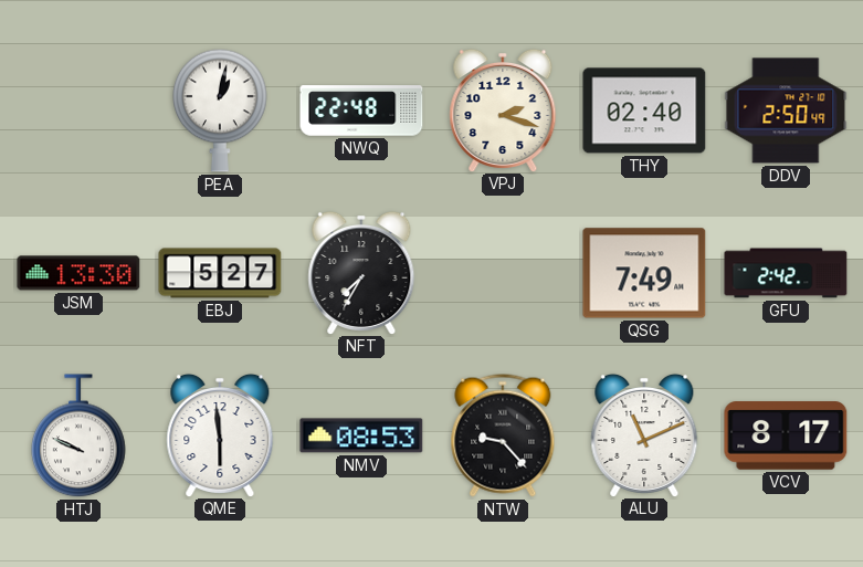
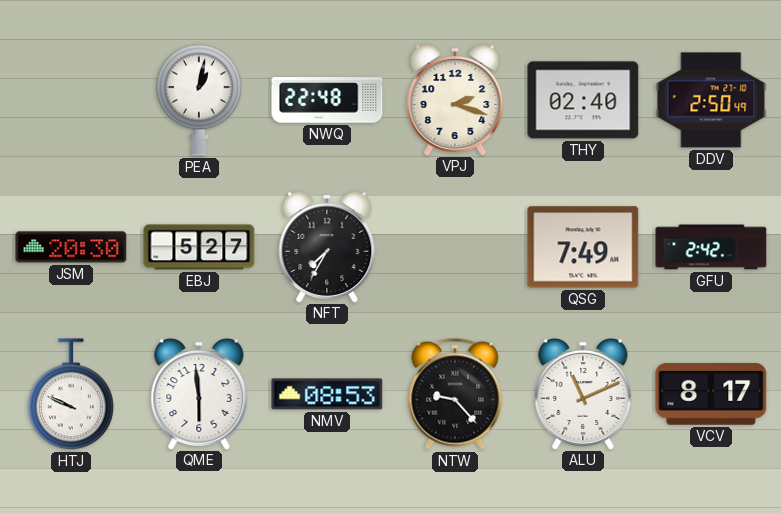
JSM: 13:30 -> 20:30 (71, 247)
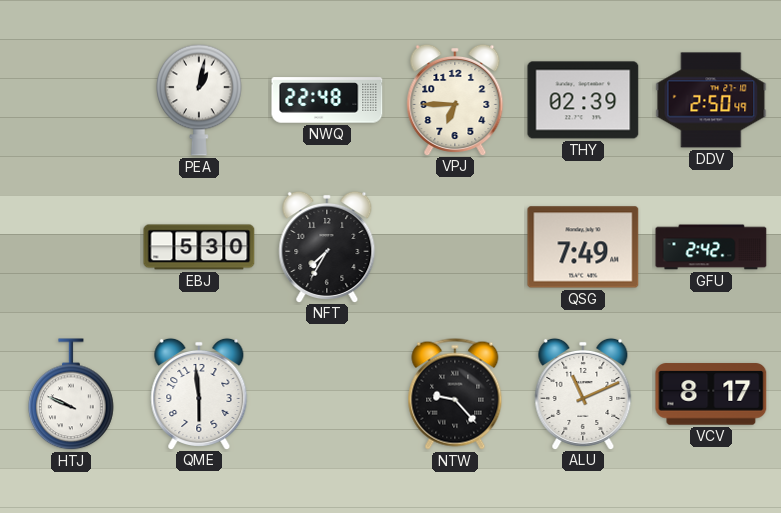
VPJ: 2:18 -> 6:45 (455, 99)
THY: 02:40 -> 02:39 (583, 100)
JSM: 20:30 -> none (71, 247)
EBJ: 5:27 -> 5:30 (199, 247)
NMV: 08:53 -> none (327, 394)
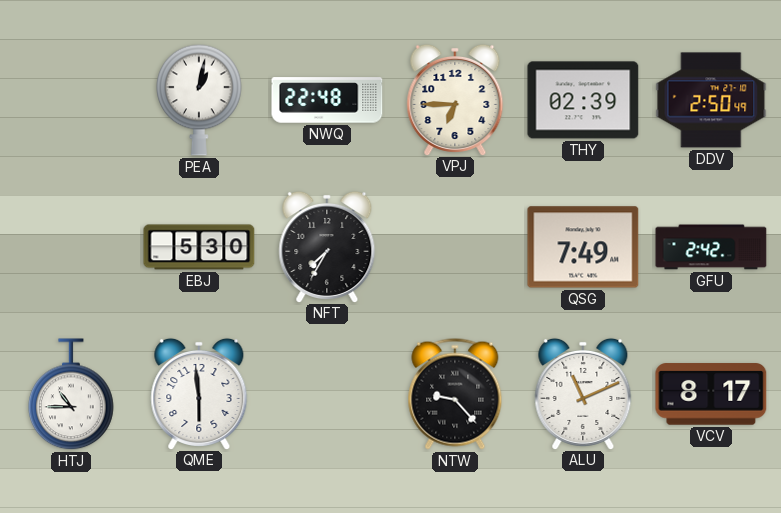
HTJ: 9:49 -> 10:45 (72, 395)
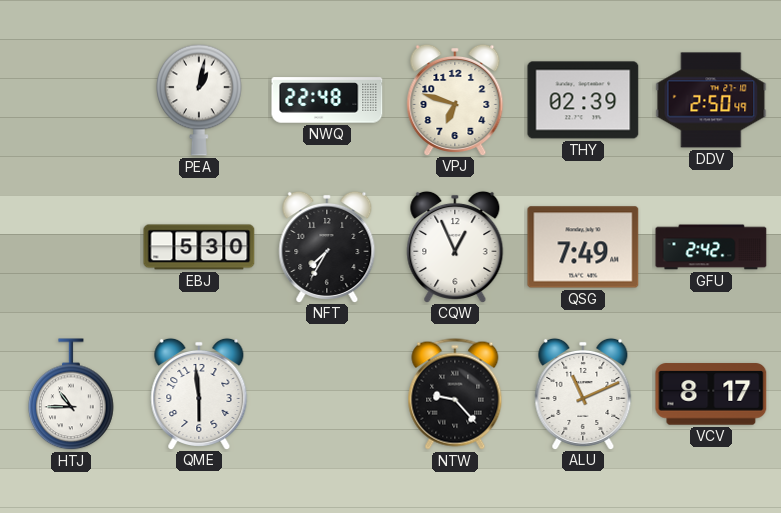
VPJ: 6:45 -> 6:48 (455, 99)
CQW: none -> 12:56 (455, 246)
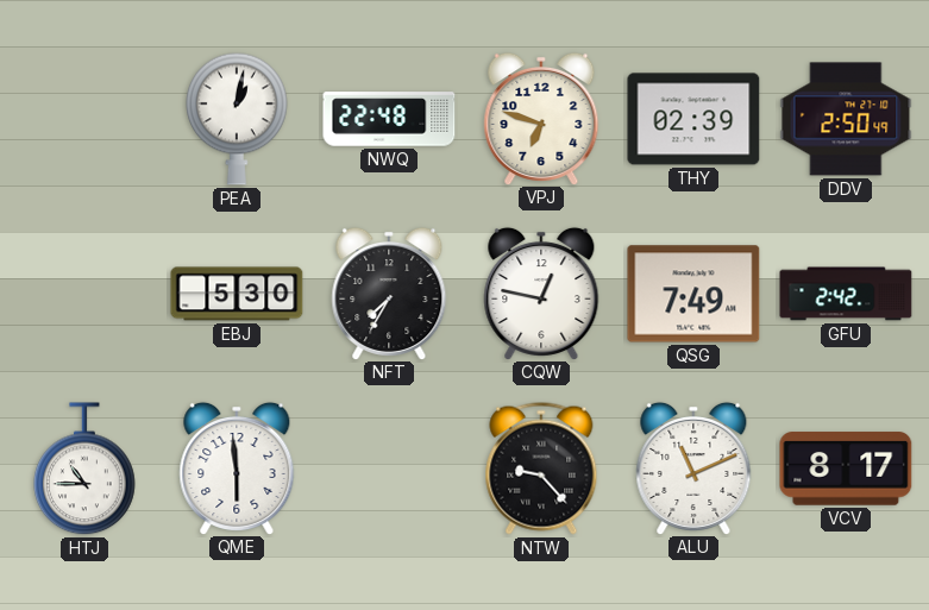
CQW: 12:56 -> 12:47 (541, 293)
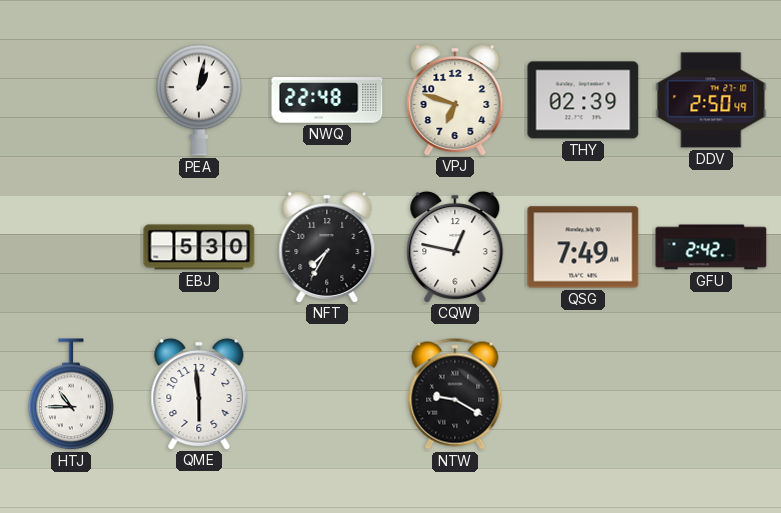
NTW: 9:23 -> 9:20 (455, 394)
ALU: 11:11 -> none (693, 467)
VCV: 8:17 -> none (846, 468)
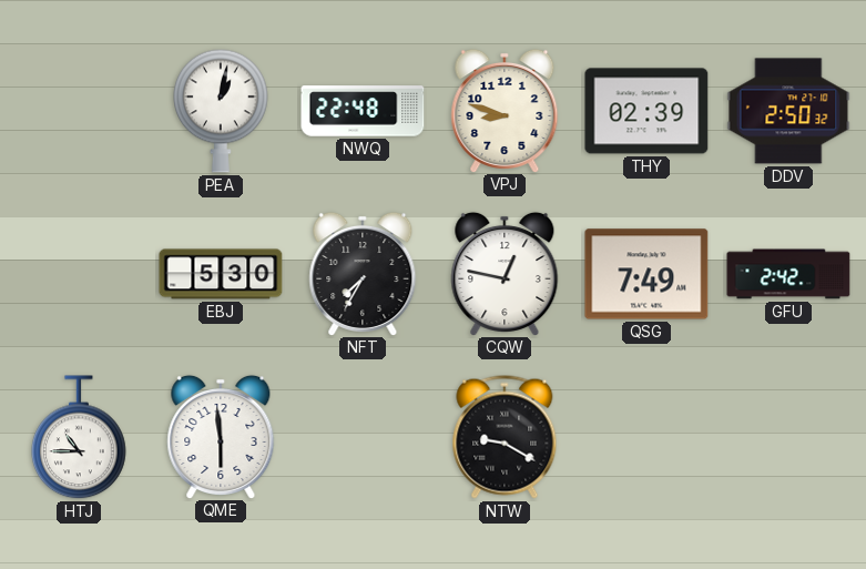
VPJ: 6:48 -> 8:48 (505, 110)
DDV: 2:50:49 -> 2:50:32 (788, 111)
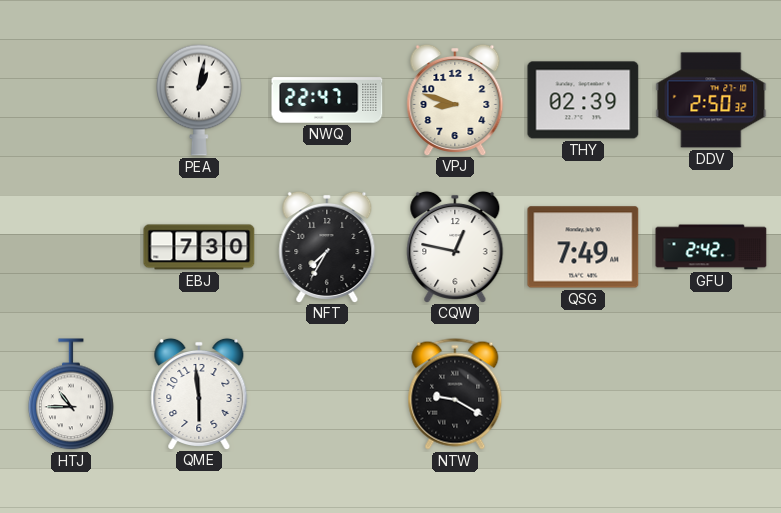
NWQ: 22:48 -> 22:47 (327, 100)
EBJ: 5:30 -> 7:30 (199, 247)
